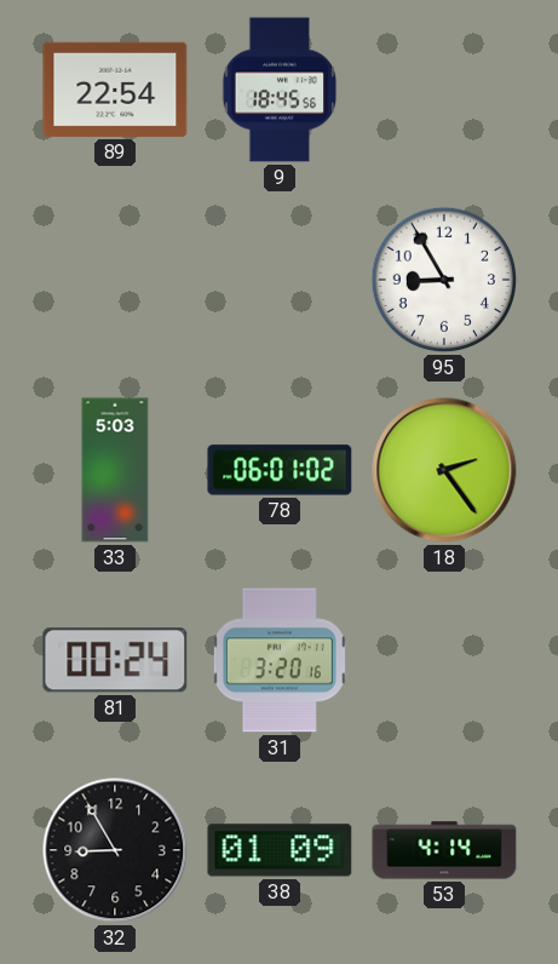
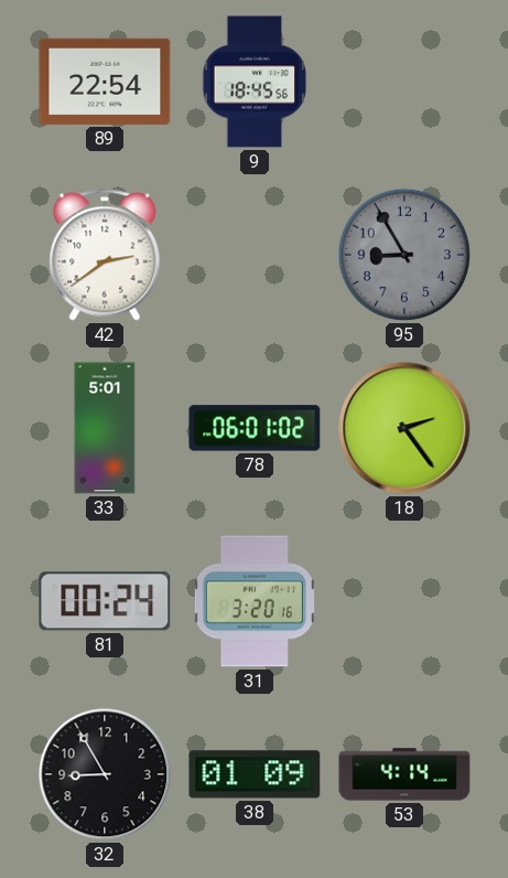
42: none -> 2:39 (105, 255)
95 dial: white -> grey (404, 255)
33: 5:03 -> 5:01 (105, 428)
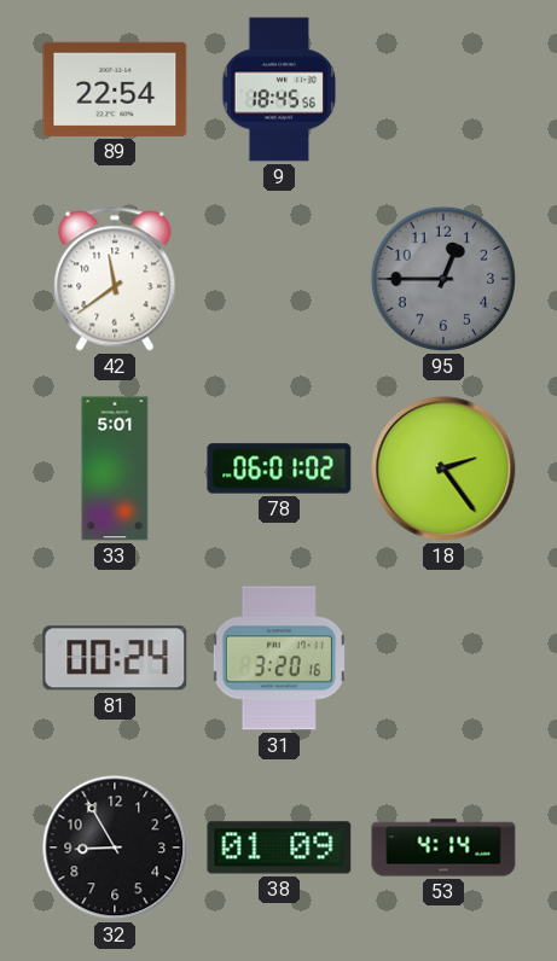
42: 2:39 -> 11:39 (115, 279)
95: 8:55 -> 12:45 (443, 279)
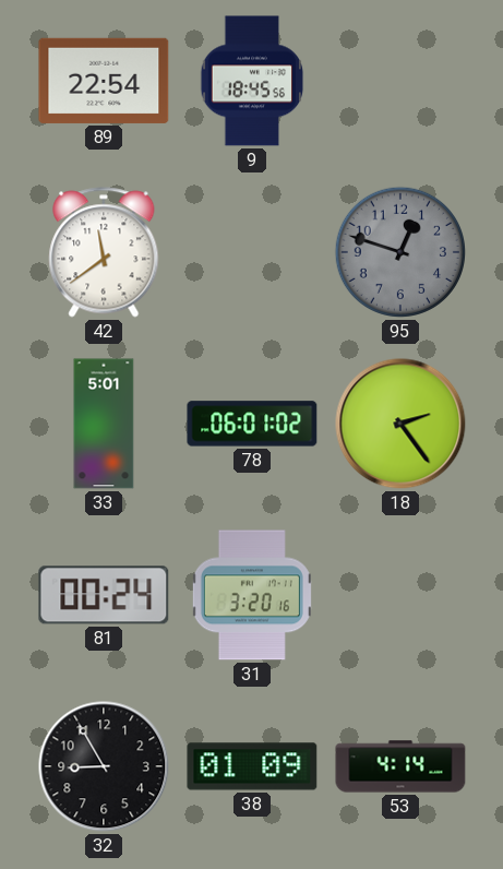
95: 12:45 -> 12:48 (400, 252)
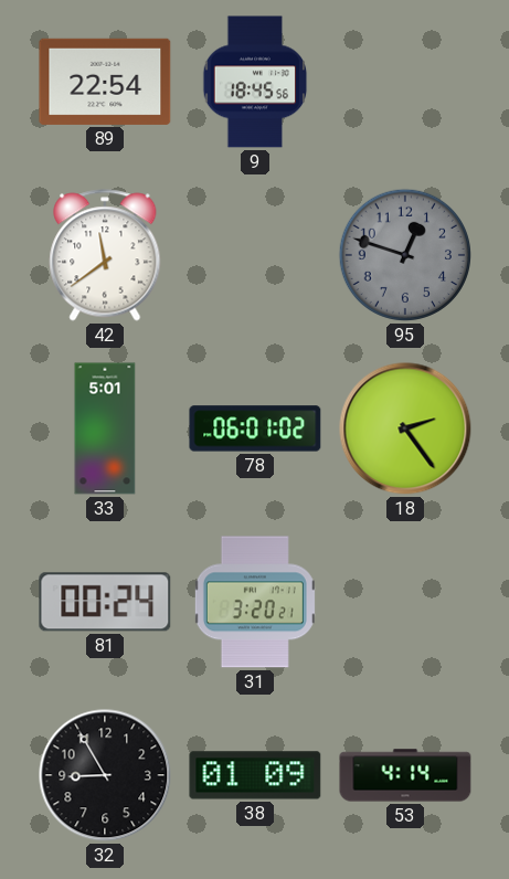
31: 3:20:16 -> 3:20:21 (255, 602)
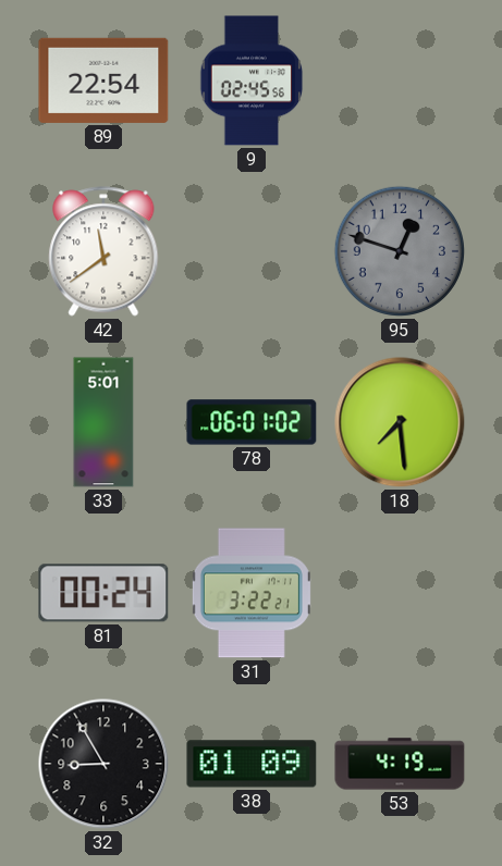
9: 18:45 -> 02:45 (252, 81)
18: 2:24 -> 7:29 (400, 422)
31: 3:20 -> 3:22 (252, 593)
53: 4:14 -> 4:19 (400, 764)
